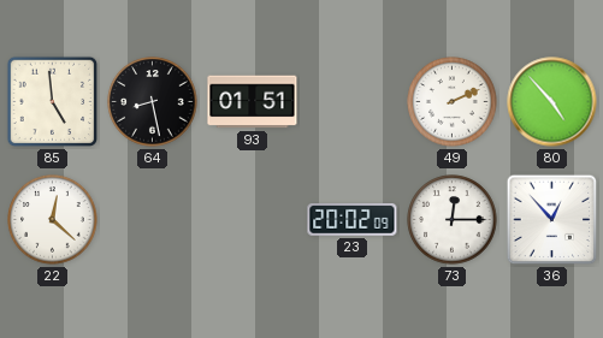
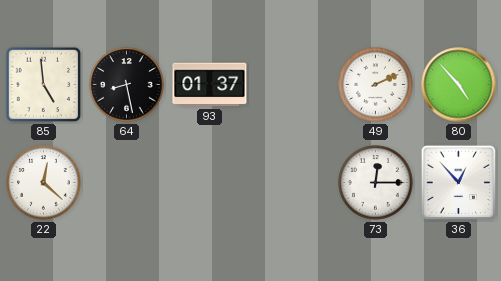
93: 01:51 -> 01:37 (210, 85)
23: 20:02 -> none (353, 220)
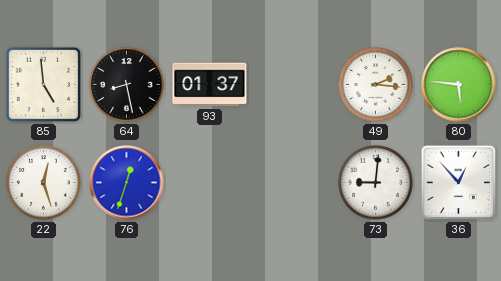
49: 2:11 -> 2:16 (376, 85)
80: 4:53 -> 5:46 (459, 85)
22: 12:22 -> 12:27 (44, 183)
76: none -> 12:33 (127, 183)
73: 12:15 -> 9:01 (376, 183)
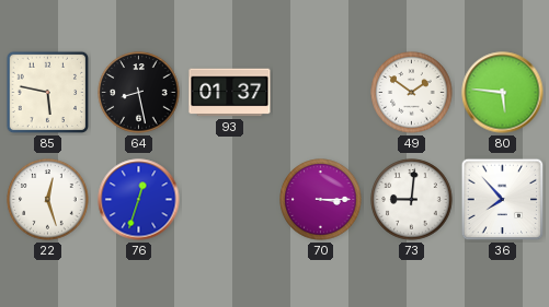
85: 4:59 -> 5:47 (48, 93)
49: 2:16 -> 1:51 (412, 93)
70: none -> 3:15 (321, 200)
36: 12:53 -> 7:53 (503, 200)
